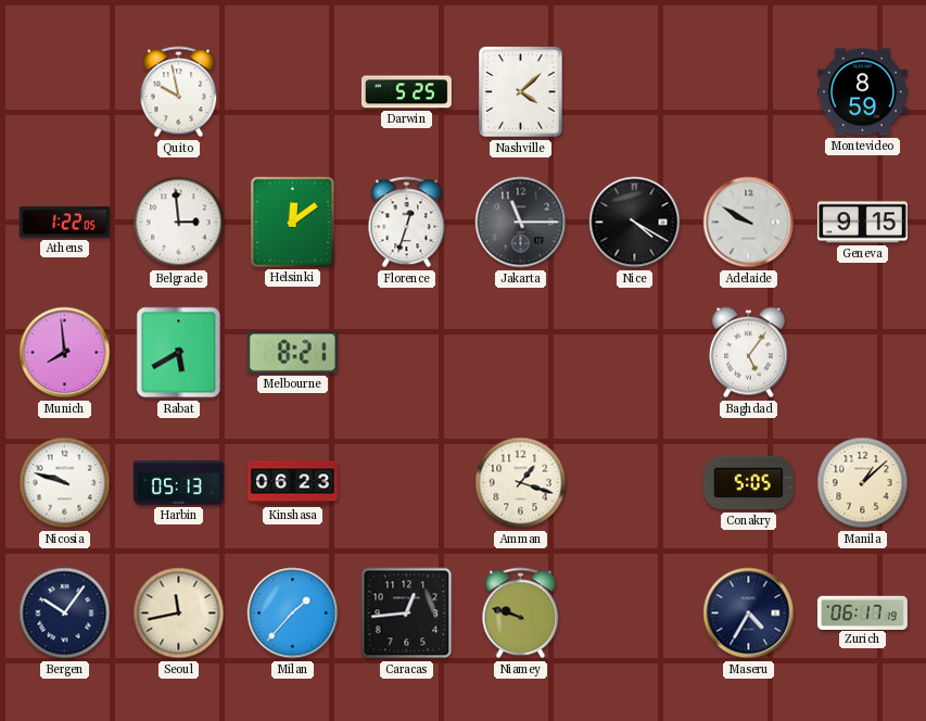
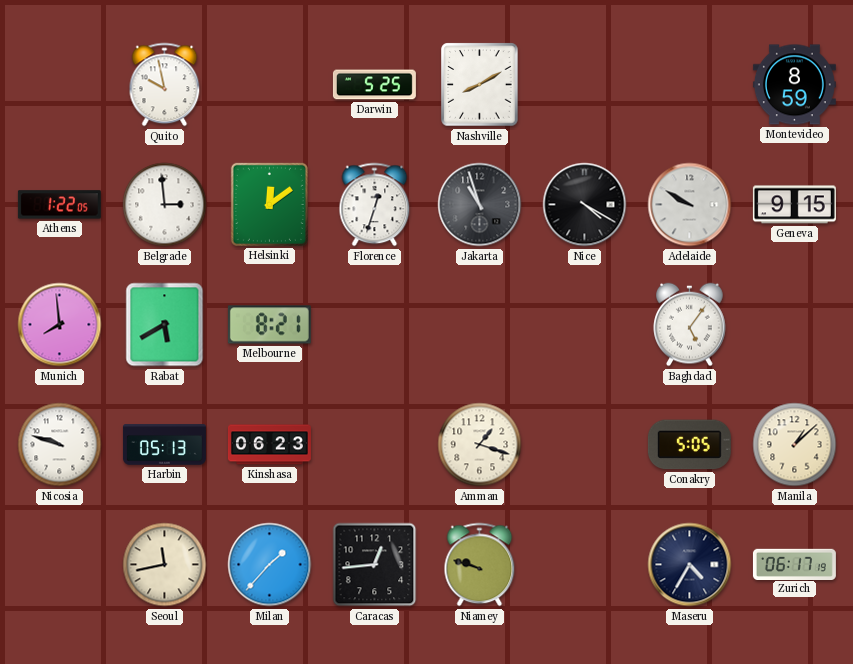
Nashville: 4:08 -> 8:10 (480, 85)
Jakarta: 11:15 -> 10:57 (480, 205)
Bergen: 10:06 -> none (65, 614)
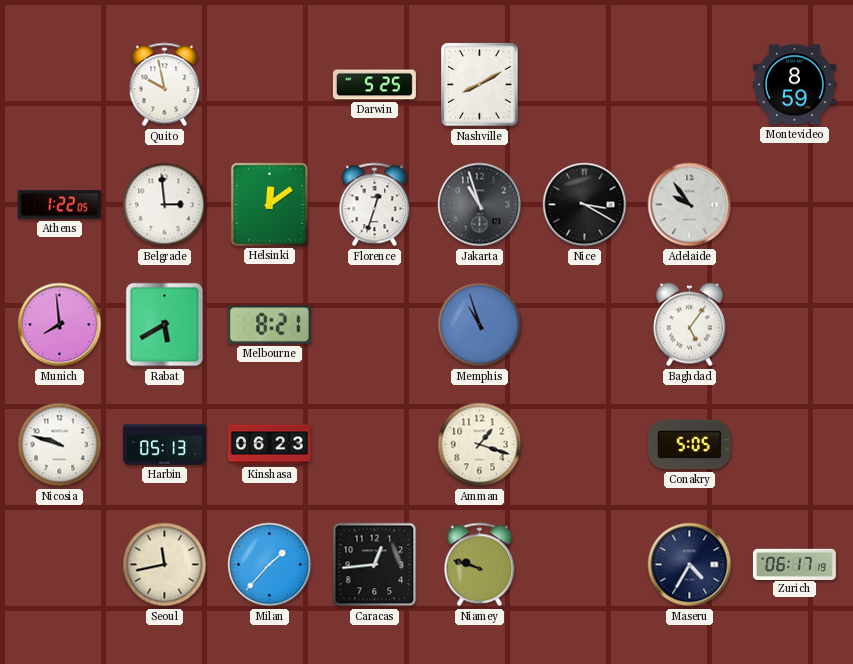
Nice: 4:20 -> 3:20 (585, 205)
Adelaide: 9:50 -> 9:54 (690, 205)
Geneva: 9:15 -> none (794, 205)
Memphis: none -> 10:57 (480, 325)
Manila: 1:08 -> none (795, 445)
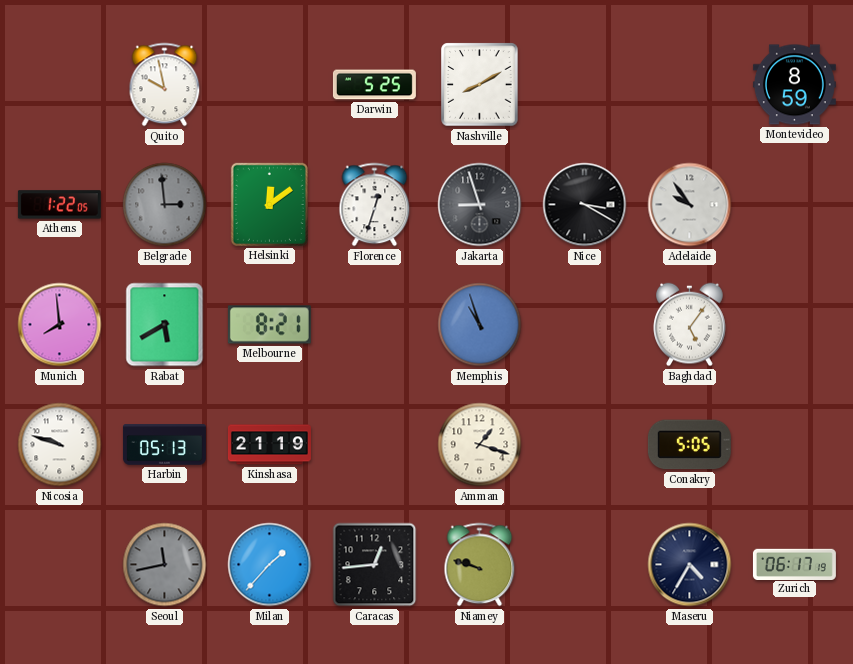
Belgrade dial: white -> grey (165, 205)
Jakarta: 10:57 -> 8:57 (480, 205)
Kinshasa: 06:23 -> 21:19 (269, 445)
Seoul dial: cream -> grey (165, 565)
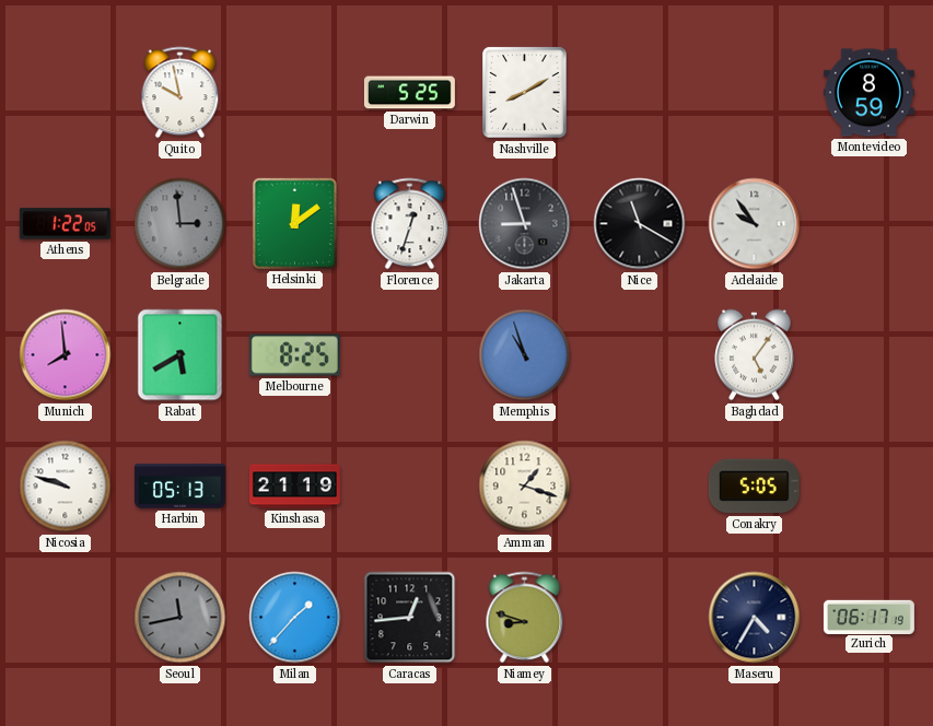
Nice: 3:20 -> 11:20 (640, 224)
Melbourne: 8:21 -> 8:25 (294, 355)
Niamey: 9:48 -> 8:48 (525, 618)
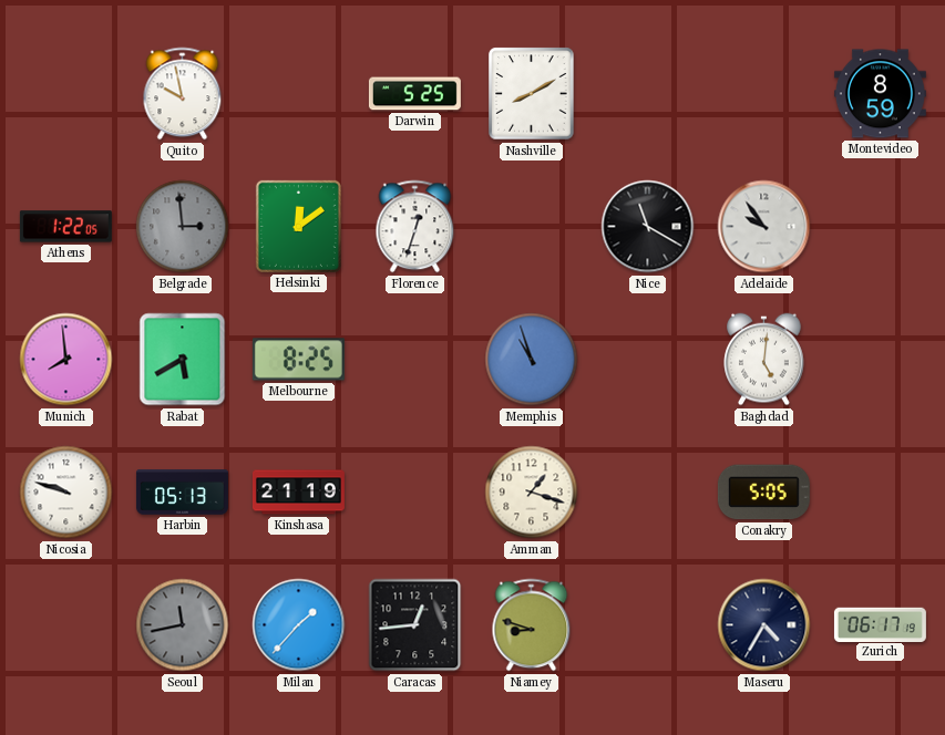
Jakarta: 8:57 -> none (525, 224)
Baghdad: 5:06 -> 5:01 (764, 360)
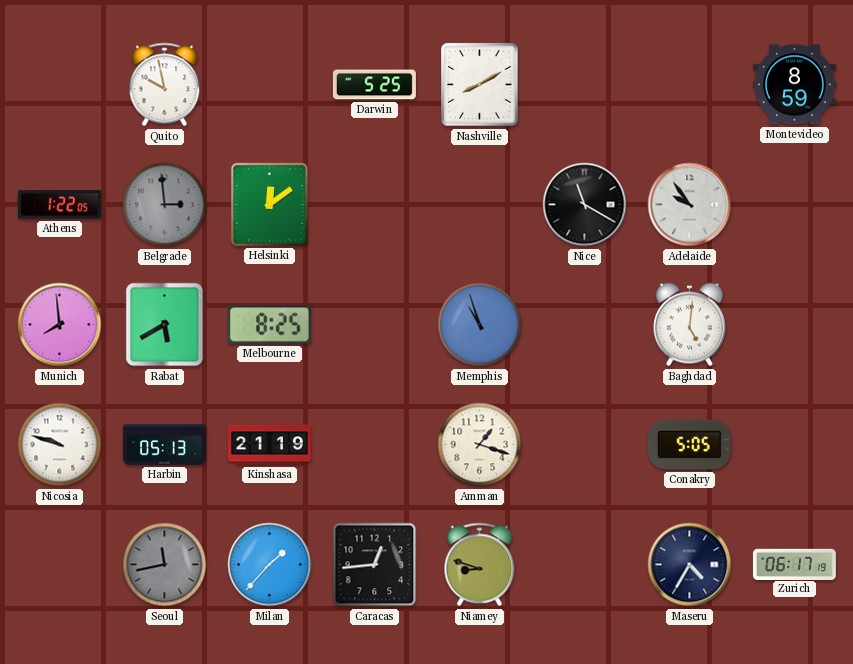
Florence: 12:33 -> none (415, 227)
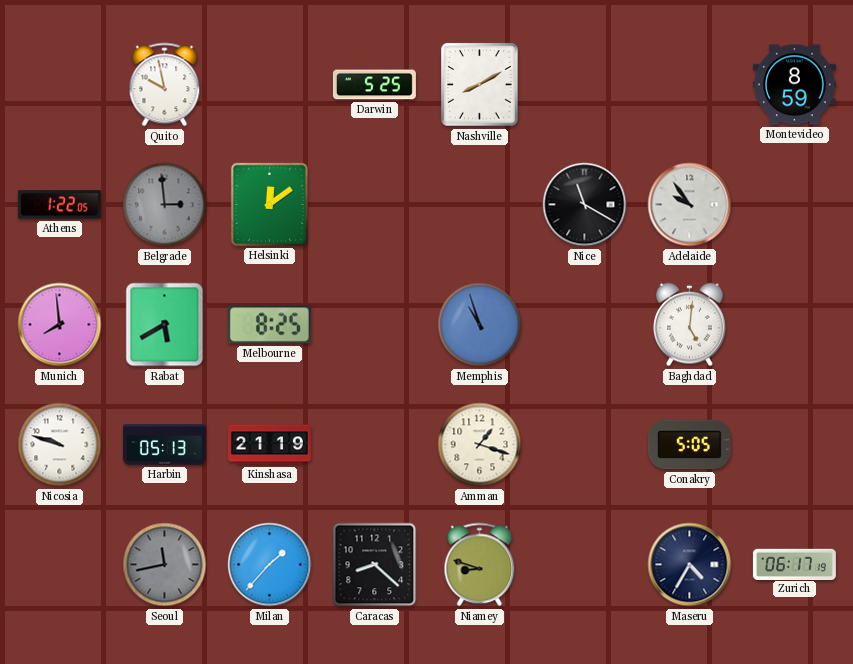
Caracas: 12:44 -> 8:22 (375, 565)
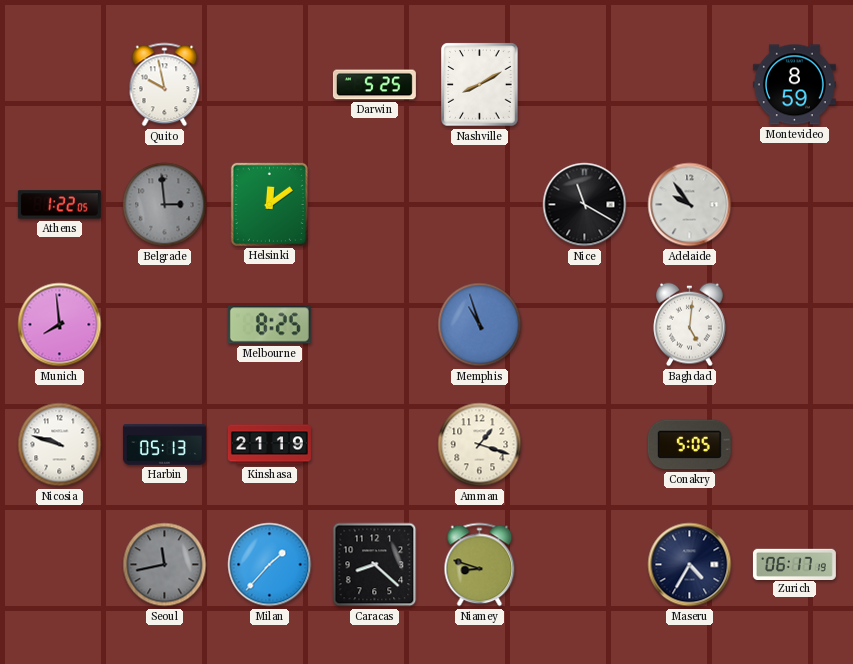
Rabat: 5:40 -> none (165, 325)
